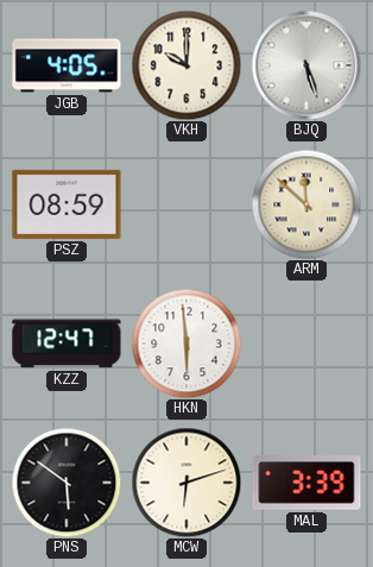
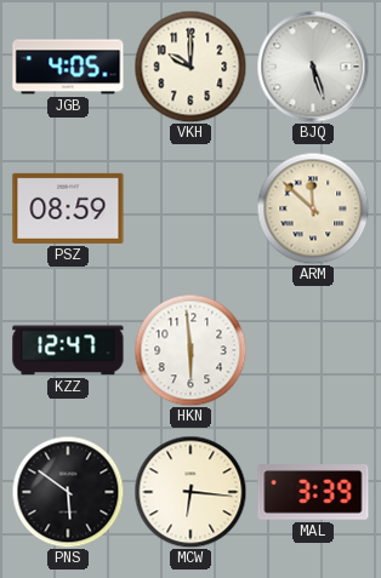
MCW: 6:12 -> 6:16 (190, 492)
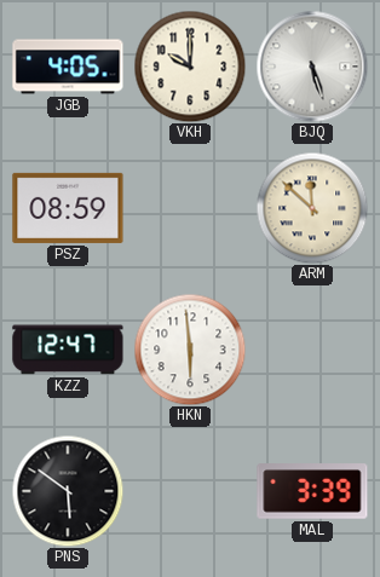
MCW: 6:16 -> none (190, 492)
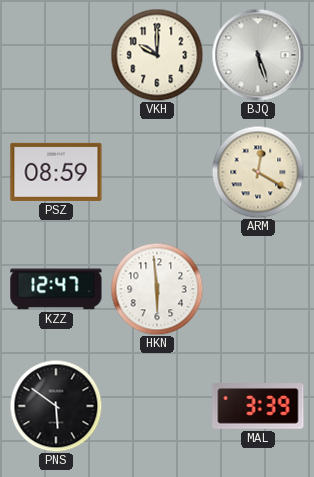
JGB: 4:05 -> none (68, 67)
ARM: 11:52 -> 12:20 (258, 172)
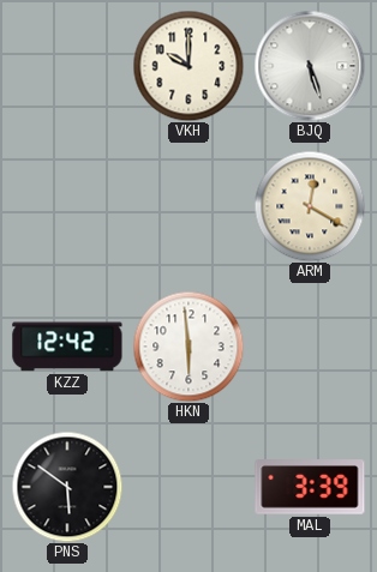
PSZ: 08:59 -> none (56, 172)
KZZ: 12:47 -> 12:42 (67, 347)
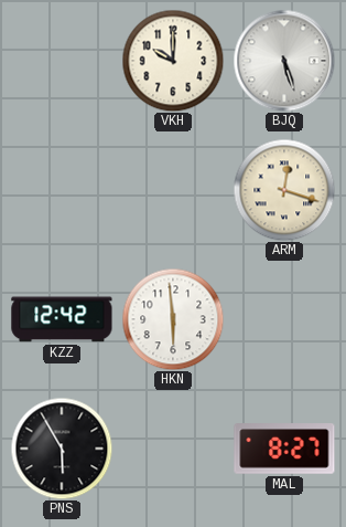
ARM: 12:20 -> 12:18 (284, 190)
PNS: 5:51 -> 5:55 (62, 449)
MAL: 3:39 -> 8:27 (284, 449)
